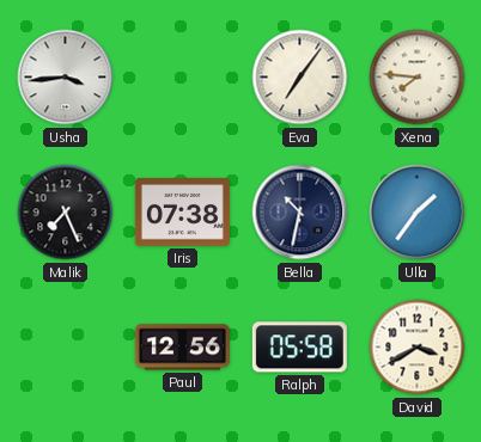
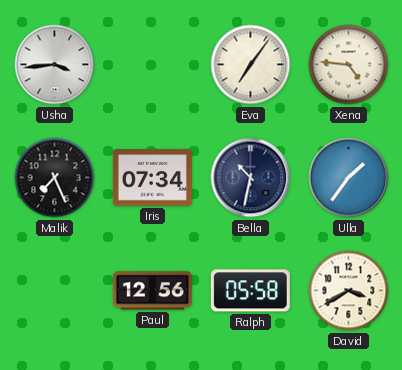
Xena: 7:46 -> 4:46 (349, 65)
Iris: 07:38 -> 07:34 (152, 178)
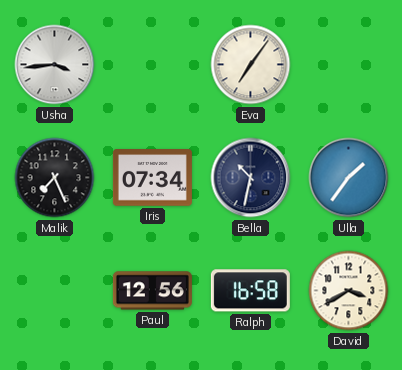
Xena: 4:46 -> none (349, 65)
Ralph: 05:58 -> 16:58 (250, 291)
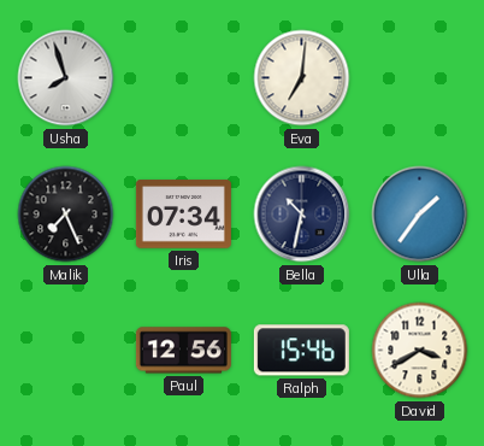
Usha: 3:44 -> 7:57 (66, 78)
Eva: 7:06 -> 7:01 (302, 78)
Ralph: 16:58 -> 15:46 (301, 351)
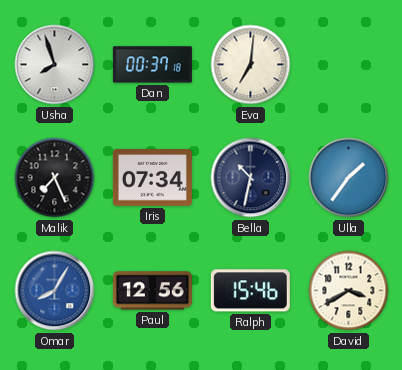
Dan: none -> 00:37 (152, 65)
Omar: none -> 8:05 (55, 291)
